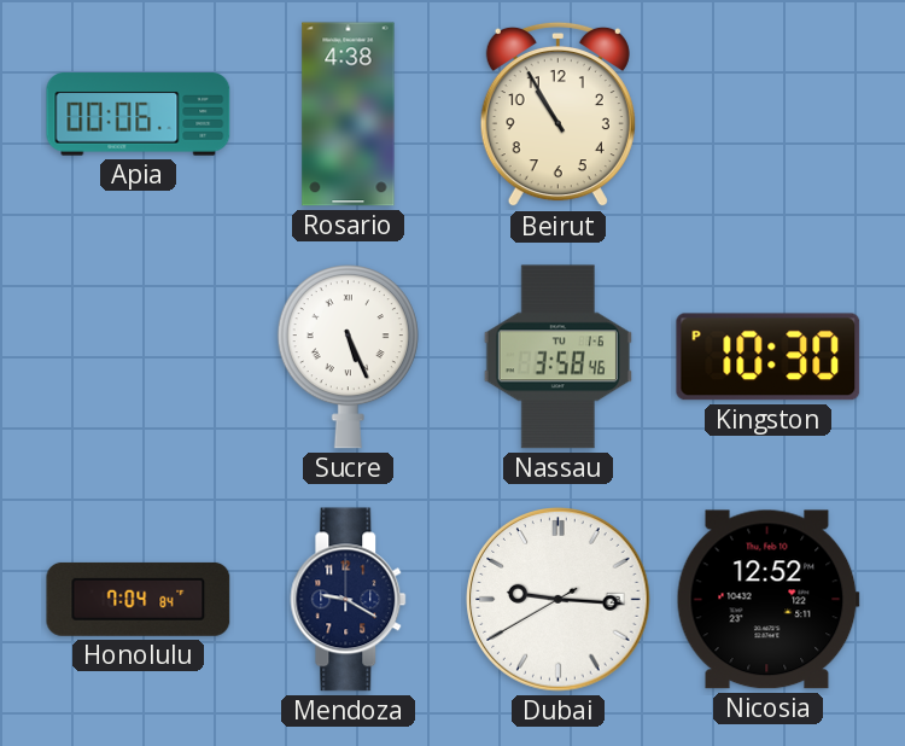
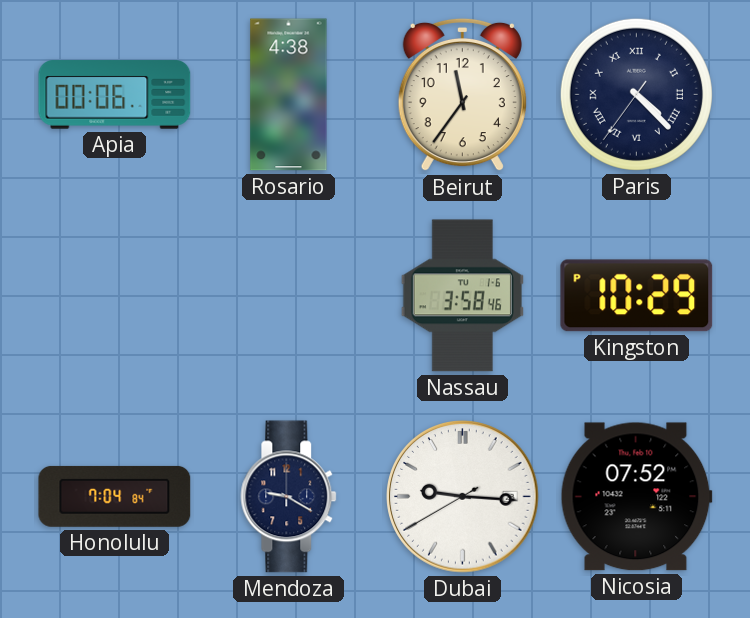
Beirut: 10:55 -> 11:36 (462, 95)
Paris: none -> 4:22 (636, 94)
Sucre: 5:26 -> none (348, 357)
Kingston: 10:30 -> 10:29 (637, 296)
Nicosia: 12:52 -> 07:52 (636, 497)
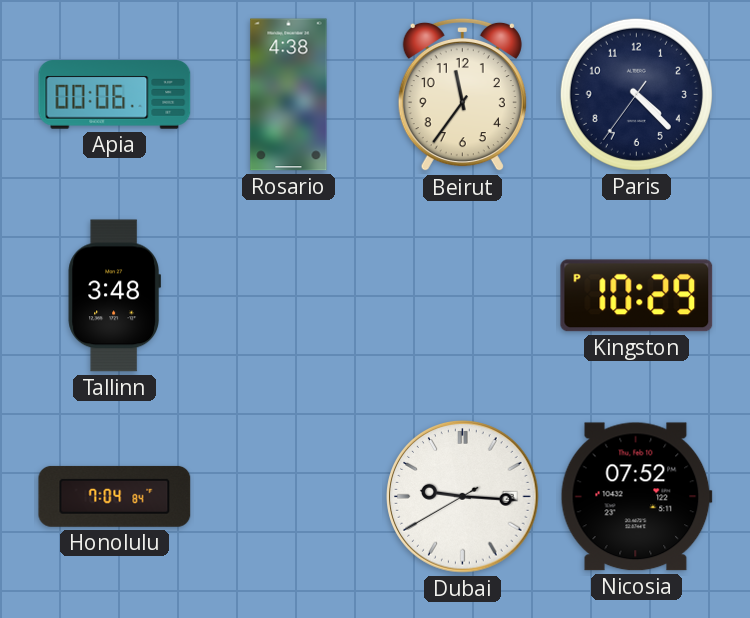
Paris numerals: Roman -> Arabic (636, 94)
Tallinn: none -> 3:48 (114, 296)
Nassau: 3:58 -> none (462, 296)
Mendoza: 9:20 -> none (289, 497)
